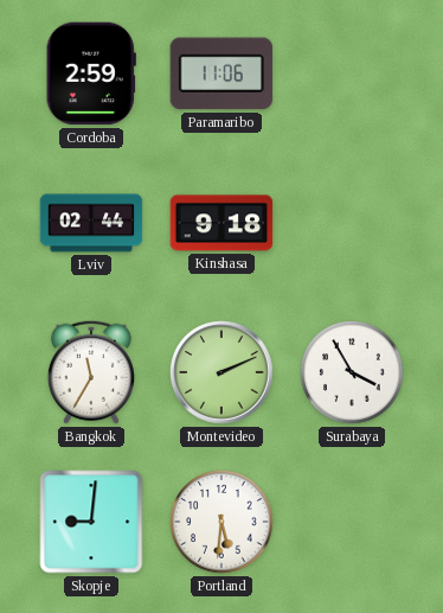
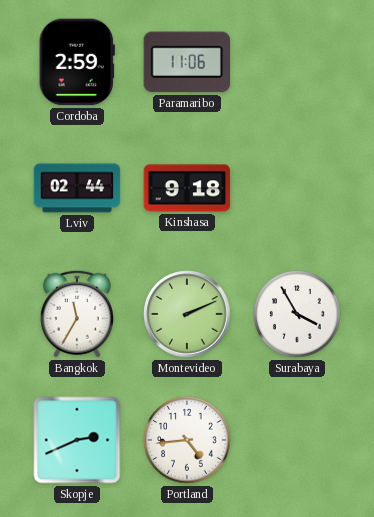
Skopje: 9:01 -> 2:41 (77, 440)
Portland: 5:31 -> 4:44 (187, 440)
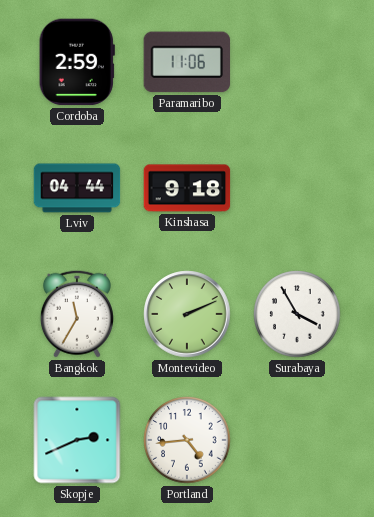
Lviv: 02:44 -> 04:44 (77, 188)
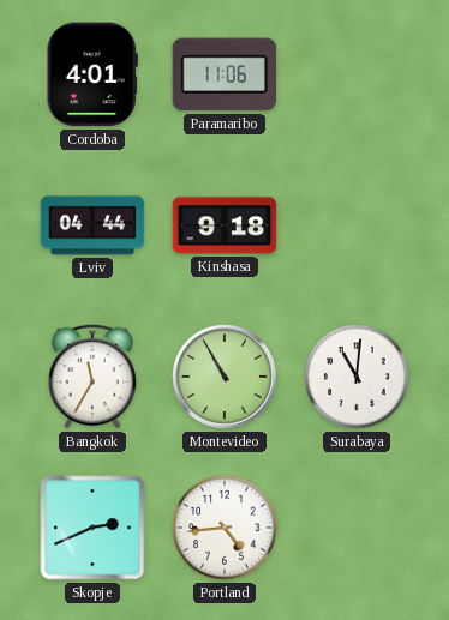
Cordoba: 2:59 -> 4:01 (92, 74)
Montevideo: 2:11 -> 10:55 (224, 377)
Surabaya: 3:55 -> 11:01 (357, 377)
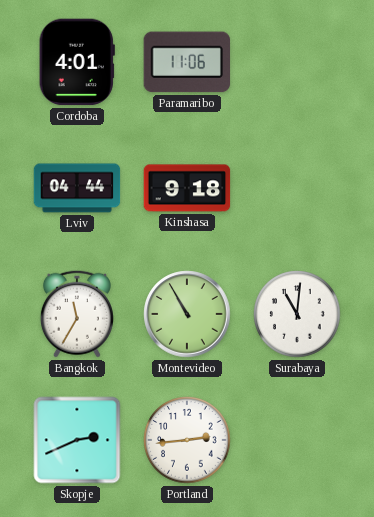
Portland: 4:44 -> 2:44 (187, 440)
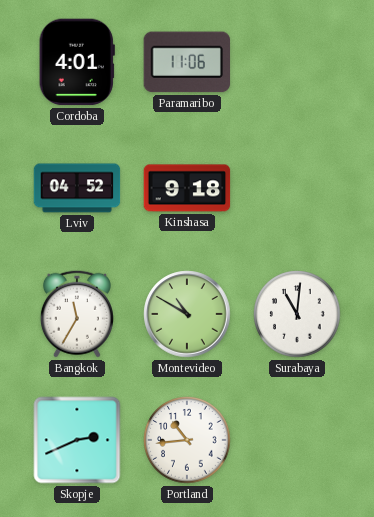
Lviv: 04:44 -> 04:52 (77, 188)
Montevideo: 10:55 -> 10:50 (187, 314)
Portland: 2:44 -> 10:44 (187, 440)
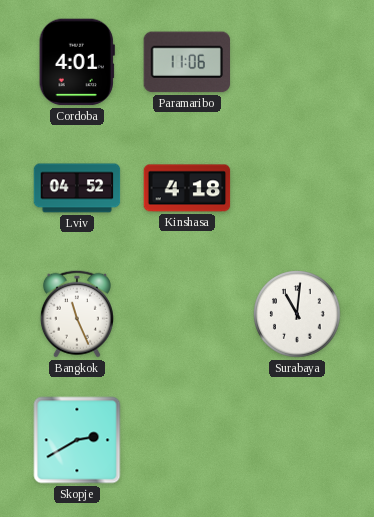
Kinshasa: 9:18 -> 4:18 (187, 188)
Bangkok: 11:35 -> 11:26 (77, 314)
Montevideo: 10:50 -> none (187, 314)
Skopje: 2:41 -> 2:40 (77, 440)
Portland: 10:44 -> none (187, 440)
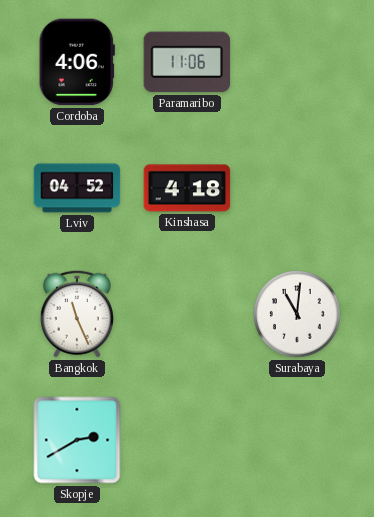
Cordoba: 4:01 -> 4:06 (77, 62)
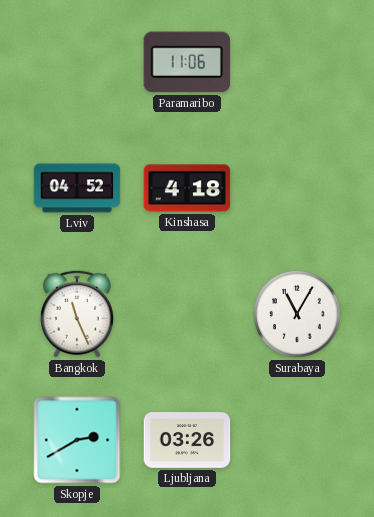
Cordoba: 4:06 -> none (77, 62)
Surabaya: 11:01 -> 11:05 (297, 314)
Ljubljana: none -> 03:26 (187, 440)
